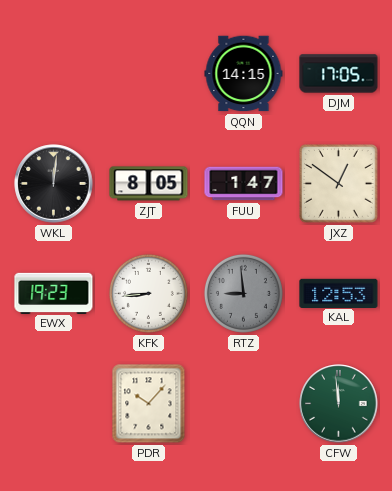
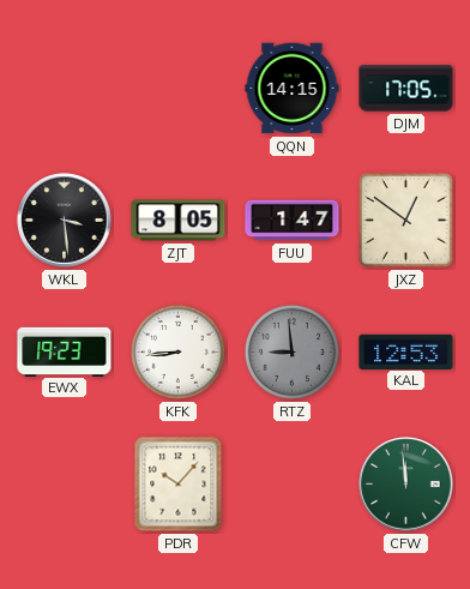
WKL: 12:01 -> 3:29 (65, 221)
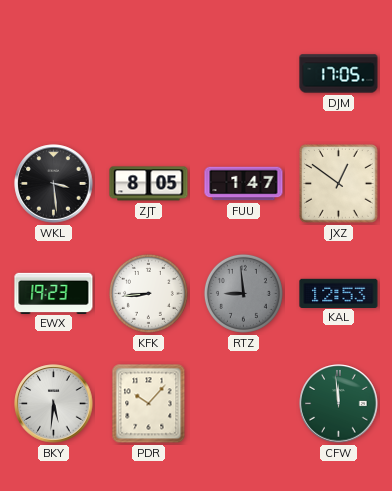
QQN: 14:15 -> none (293, 89)
BKY: none -> 5:31 (54, 404)
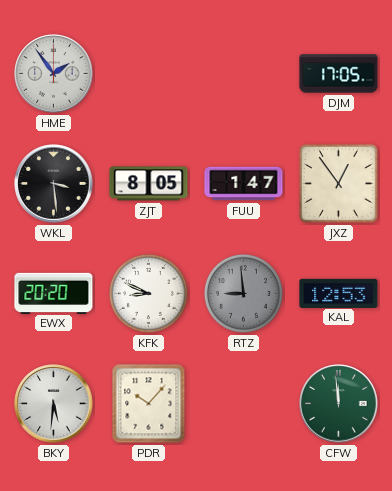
HME: none -> 1:54 (54, 74)
JXZ: 12:51 -> 12:54 (339, 184)
EWX: 19:23 -> 20:20 (54, 293)
KFK: 8:44 -> 8:49 (148, 293)
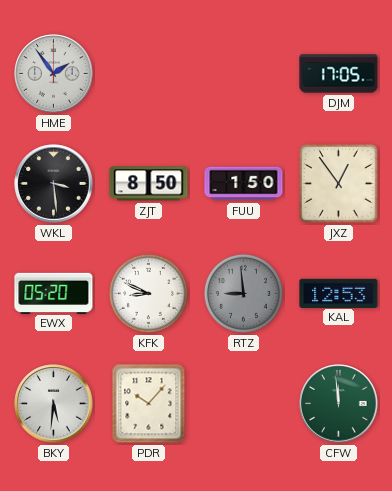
ZJT: 8:05 -> 8:50 (149, 184)
FUU: 1:47 -> 1:50 (244, 184)
EWX: 20:20 -> 05:20 (54, 293)
